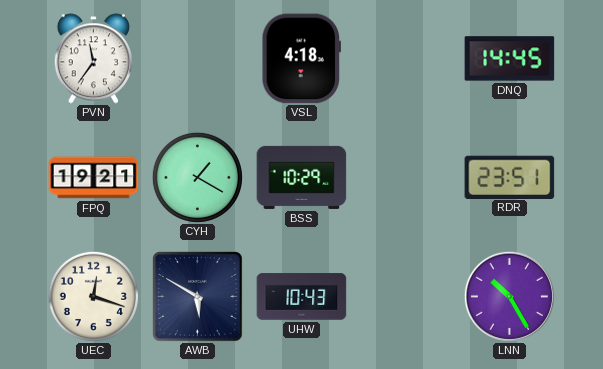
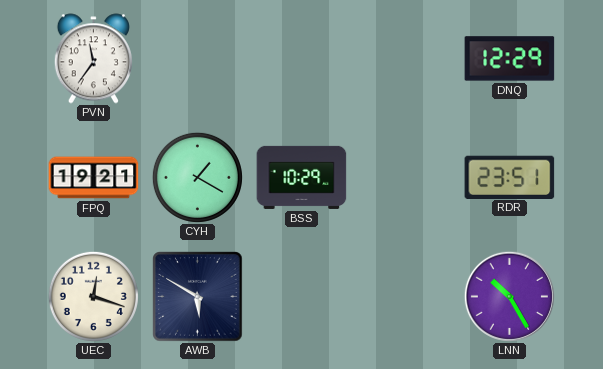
VSL: 4:18 -> none (302, 59)
DNQ: 14:45 -> 12:29 (510, 59)
UHW: 10:43 -> none (302, 297)
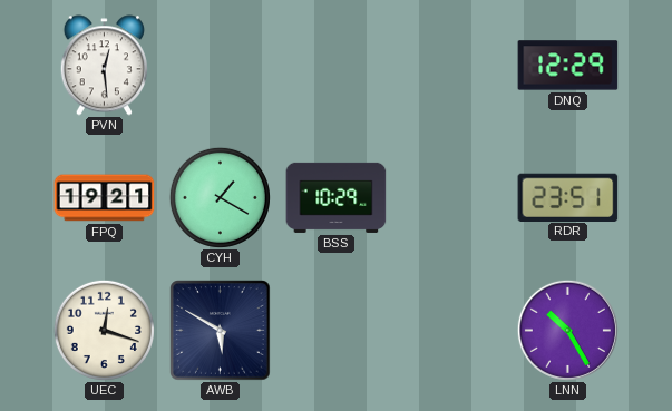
PVN: 11:36 -> 12:29 (104, 66)
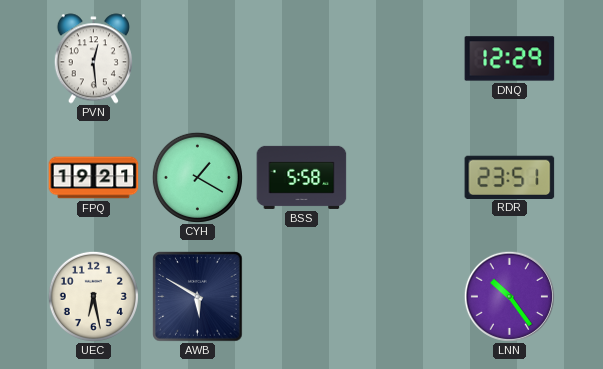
BSS: 10:29 -> 5:58 (302, 177)
UEC: 12:18 -> 6:28 (93, 296)
LNN: 10:25 -> 10:24 (509, 296)
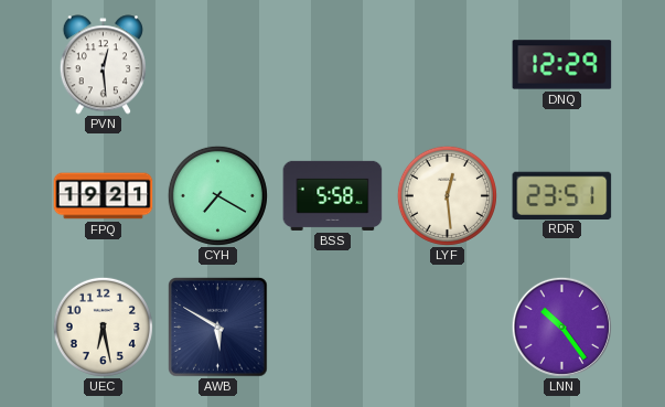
CYH: 1:20 -> 7:20 (217, 195)
LYF: none -> 12:29 (447, 195)
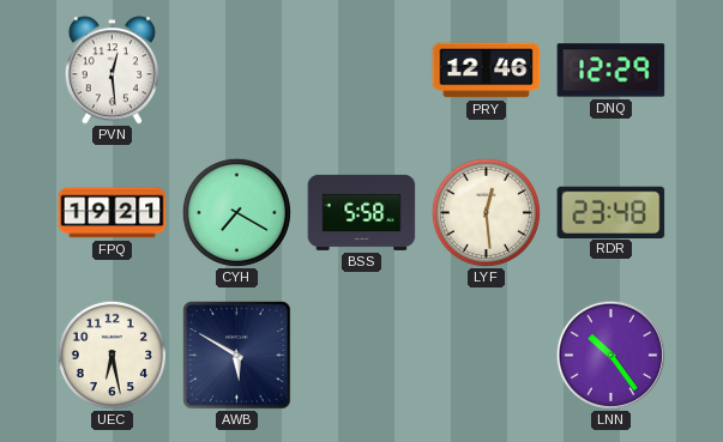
PRY: none -> 12:46 (487, 71)
RDR: 23:51 -> 23:48 (611, 212)
